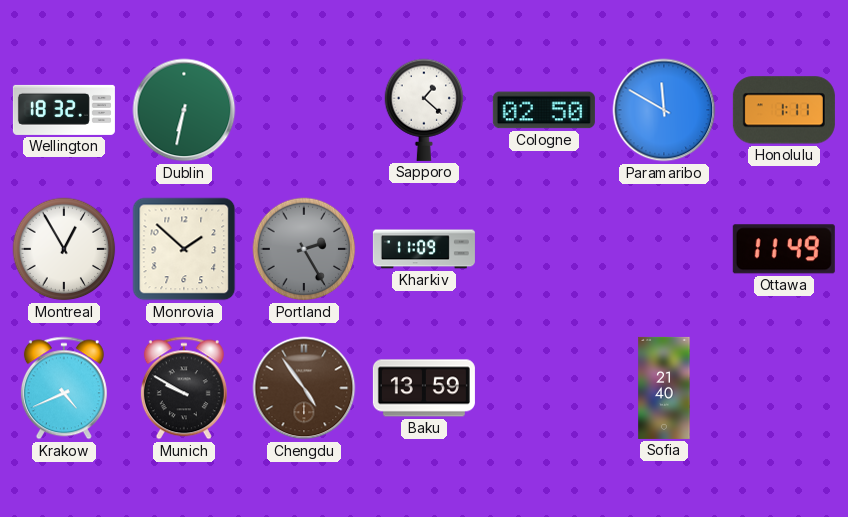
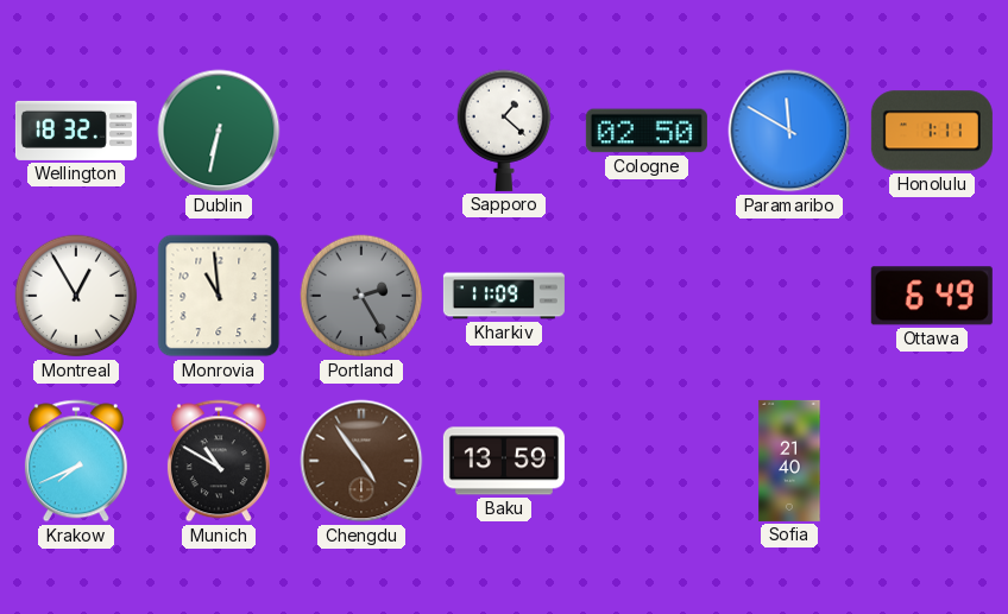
Monrovia: 1:52 -> 10:59 (219, 296)
Ottawa: 11:49 -> 6:49 (932, 296)
Krakow: 4:41 -> 7:41 (76, 461)
Munich: 9:50 -> 10:50 (219, 461)
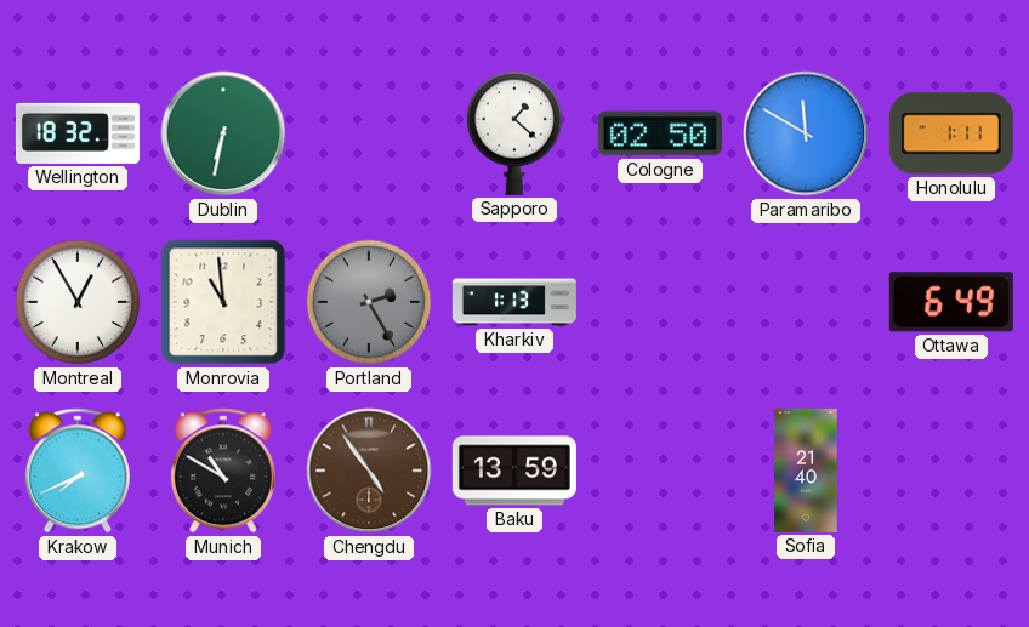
Kharkiv: 11:09 -> 1:13 (514, 302)
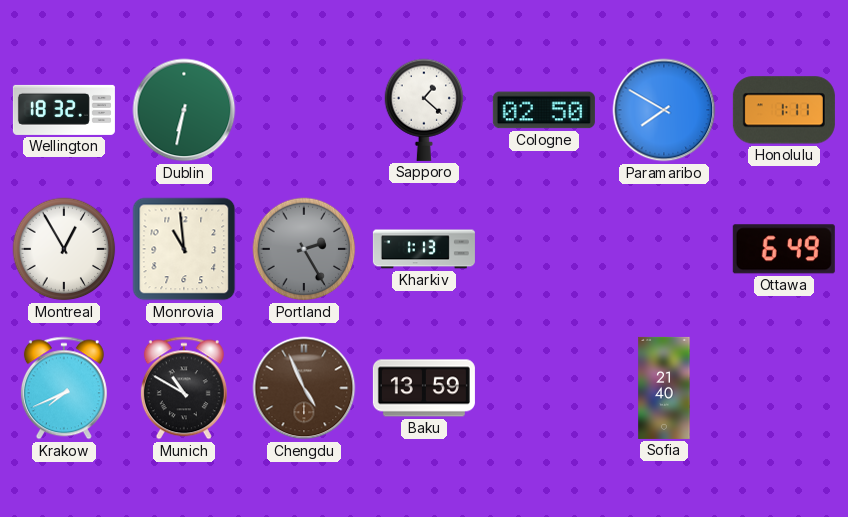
Paramaribo: 11:50 -> 7:50 (664, 110)
Chengdu: 4:54 -> 4:56 (304, 388)
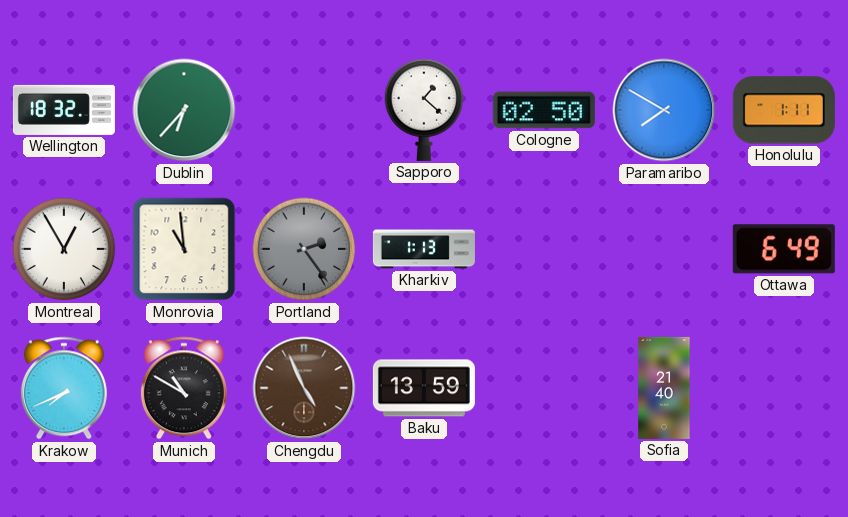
Dublin: 6:32 -> 6:37 (184, 110)
Portland: 2:25 -> 2:24 (304, 249)
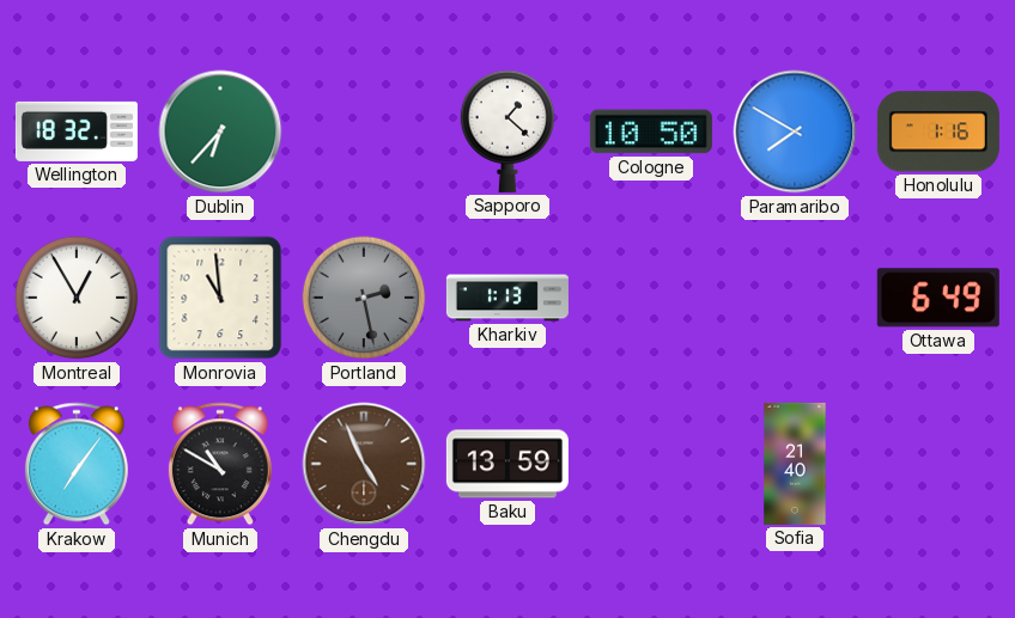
Cologne: 02:50 -> 10:50 (651, 131)
Honolulu: 1:11 -> 1:16 (938, 131)
Portland: 2:24 -> 2:28 (364, 298)
Krakow: 7:41 -> 7:06 (77, 464)
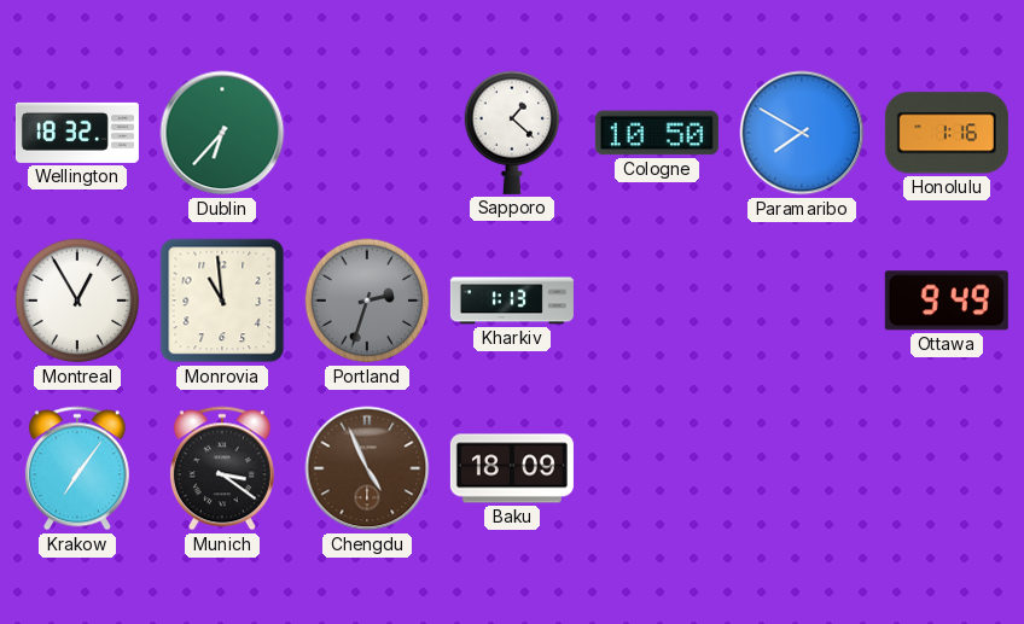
Portland: 2:28 -> 2:33 (367, 301)
Ottawa: 6:49 -> 9:49 (947, 301)
Munich: 10:50 -> 3:21 (222, 468)
Baku: 13:59 -> 18:09 (512, 468)
Sofia: 21:40 -> none (795, 464)
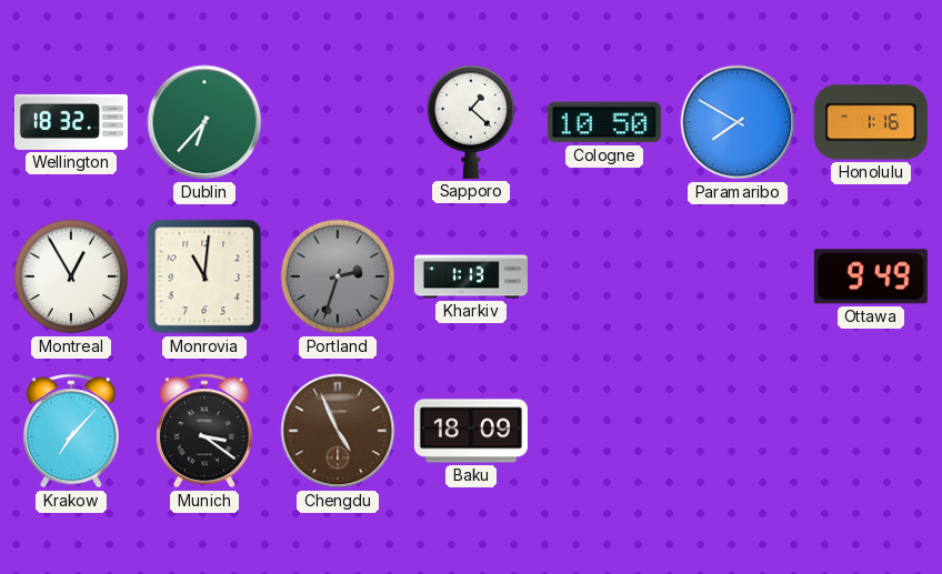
Monrovia: 10:59 -> 11:01 (204, 276)
Krakow: 7:06 -> 7:07 (71, 431)
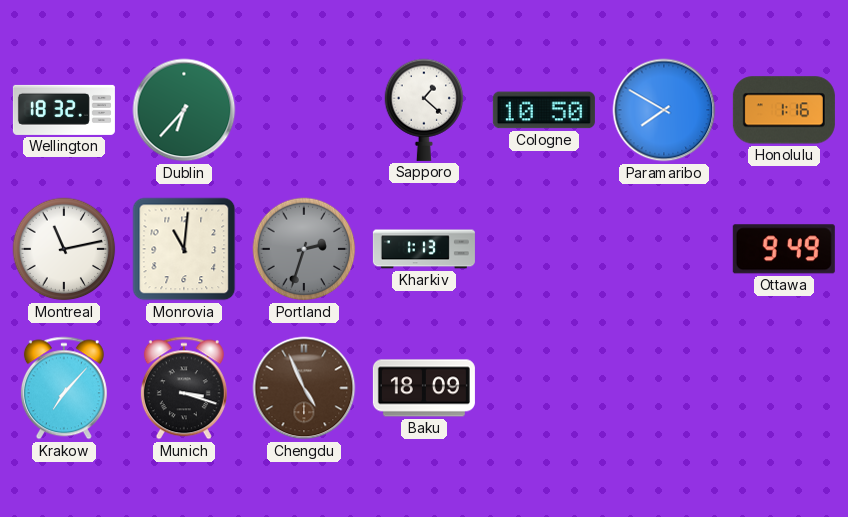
Montreal: 12:55 -> 11:13 (64, 249)
Munich: 3:21 -> 3:18 (184, 388)
